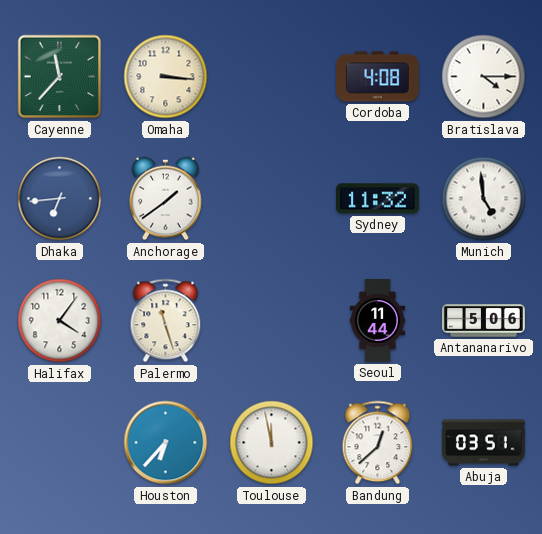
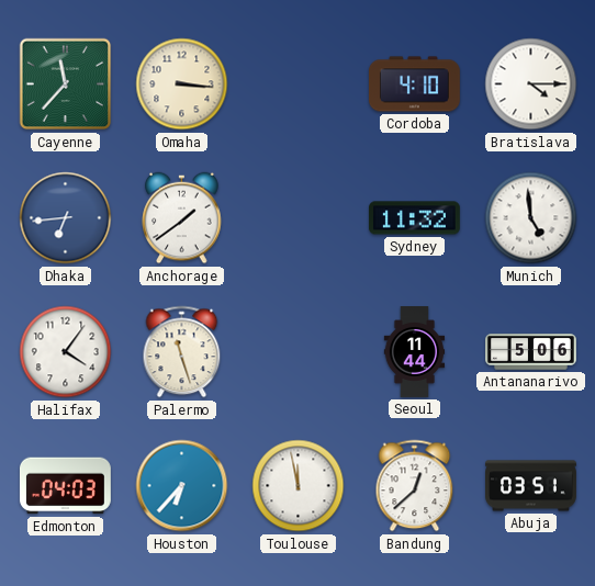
Cordoba: 4:08 -> 4:10 (414, 84)
Edmonton: none -> 04:03 (65, 486)
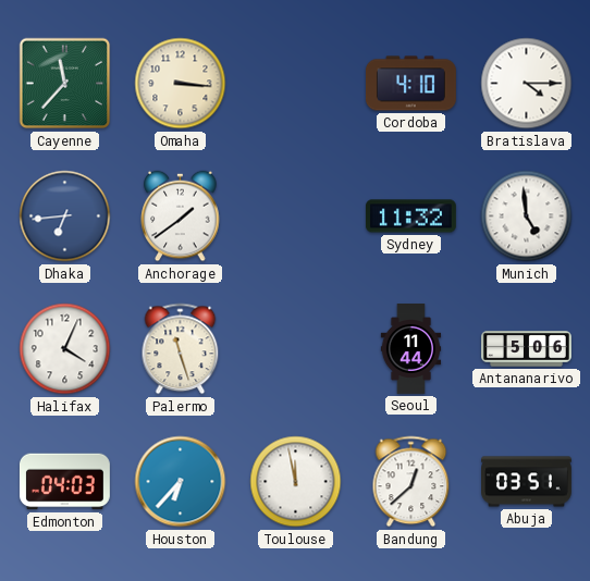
Halifax: 4:06 -> 4:04 (65, 349)
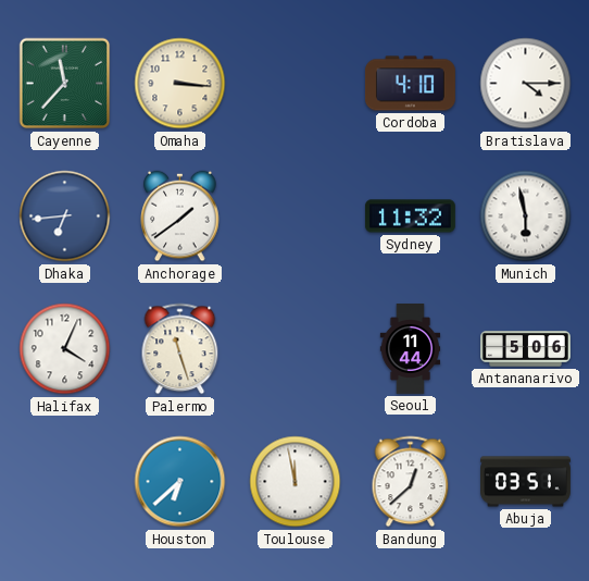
Munich: 4:59 -> 5:58 (526, 217)
Edmonton: 04:03 -> none (64, 482)
Houston: 6:37 -> 6:38 (180, 482)
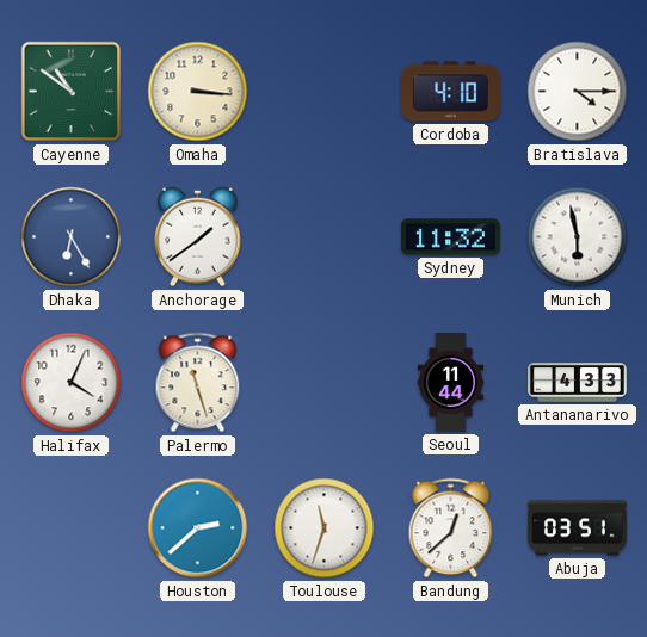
Cayenne: 11:37 -> 10:51 (72, 92)
Dhaka: 6:44 -> 6:25 (72, 237)
Antananarivo: 5:06 -> 4:33 (578, 383)
Houston: 6:38 -> 2:38 (198, 528)
Toulouse: 11:58 -> 11:33 (325, 528)
